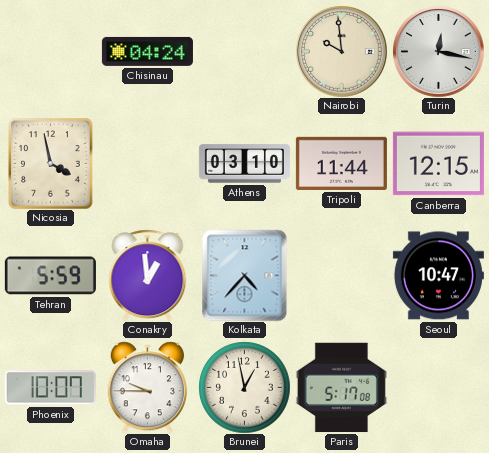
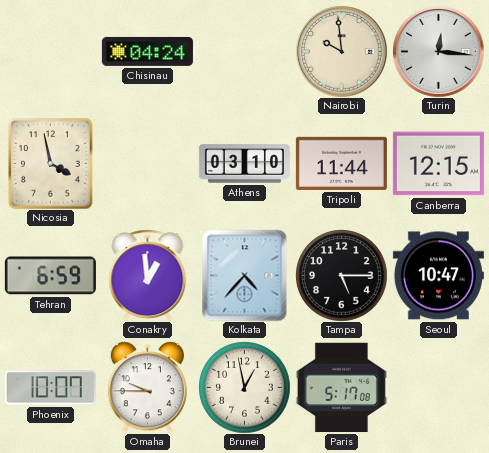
Turin: 12:17 -> 12:16 (438, 51)
Tehran: 5:59 -> 6:59 (50, 276)
Tampa: none -> 5:15 (341, 275)
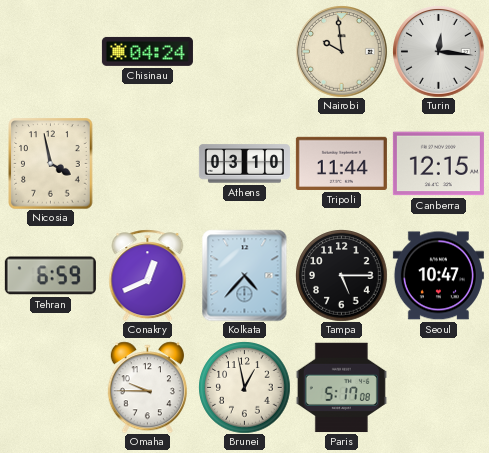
Conakry: 12:59 -> 12:41 (148, 275)
Phoenix: 10:07 -> none (50, 388)
